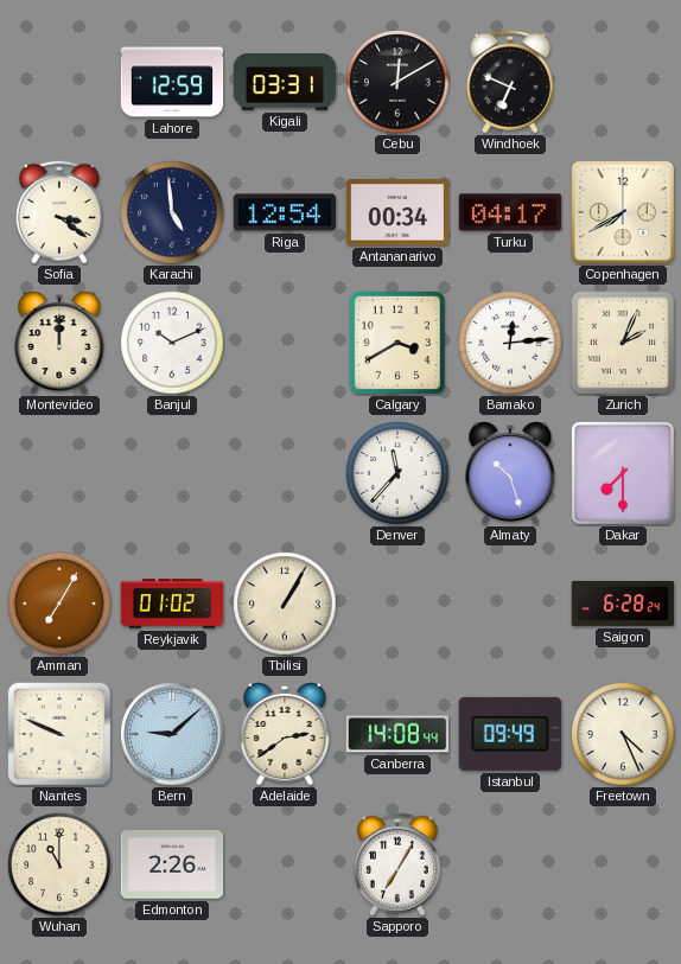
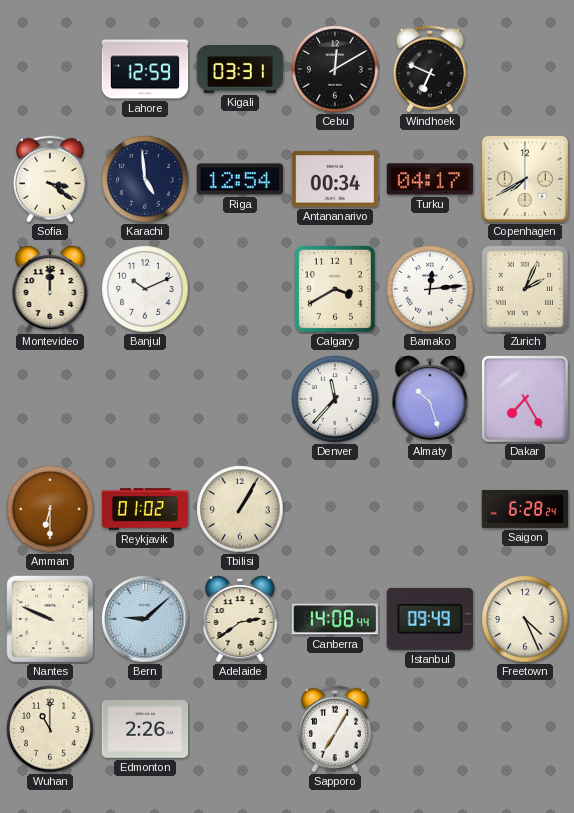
Dakar: 7:30 -> 7:25 (525, 399)
Amman: 7:05 -> 6:30 (50, 509)
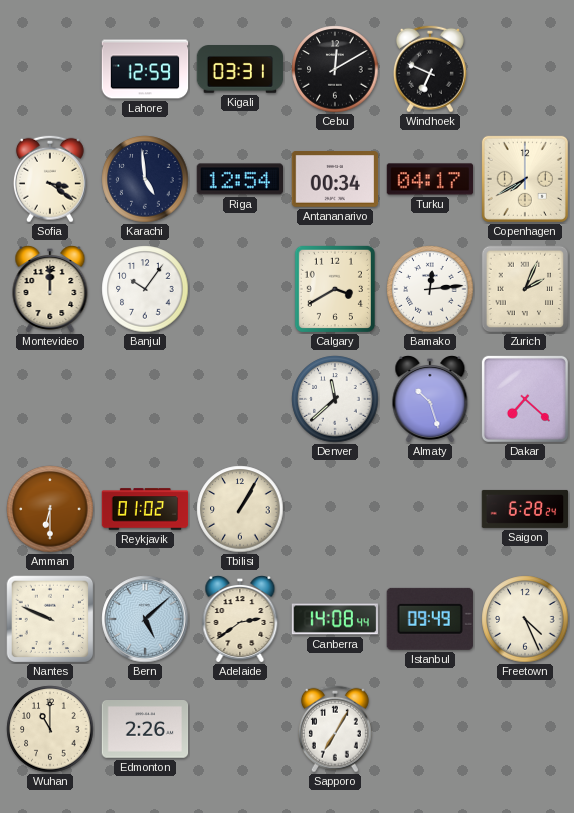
Banjul: 10:11 -> 10:06 (145, 289)
Denver: 11:37 -> 11:38 (335, 399)
Dakar: 7:25 -> 7:22 (525, 399)
Bern: 9:08 -> 5:08 (145, 619)
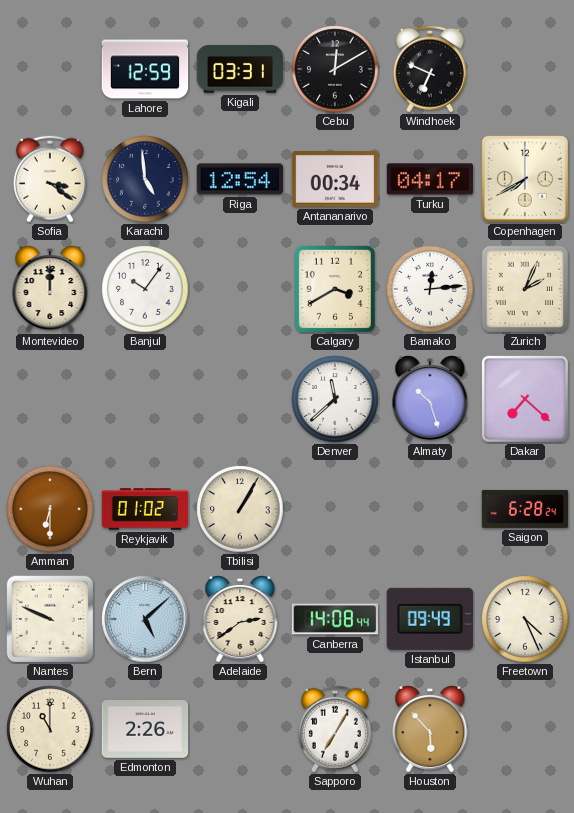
Houston: none -> 5:53 (430, 730)
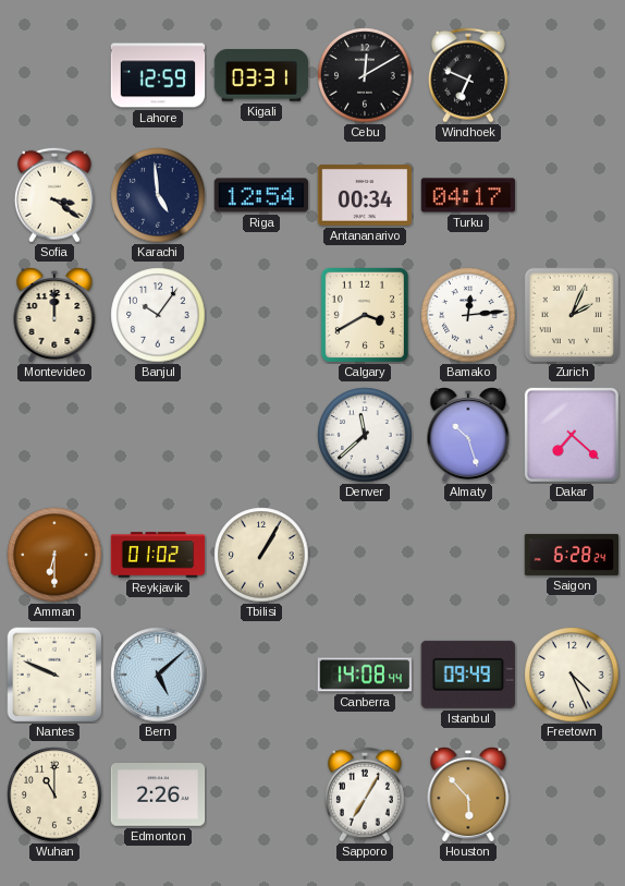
Copenhagen: 7:40 -> none (525, 179)
Adelaide: 2:39 -> none (240, 620)
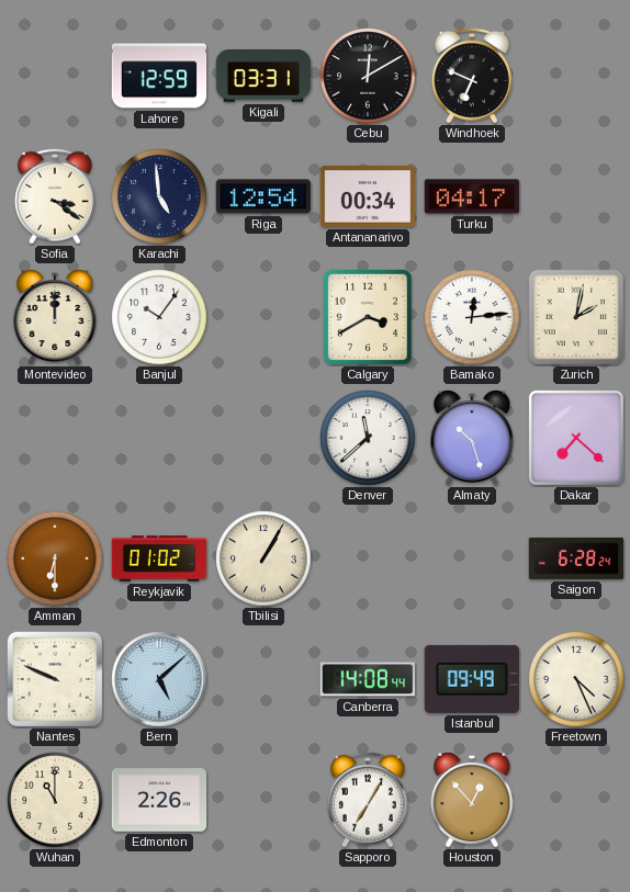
Zurich: 2:04 -> 2:02 (576, 317)
Houston: 5:53 -> 12:53 (472, 801)
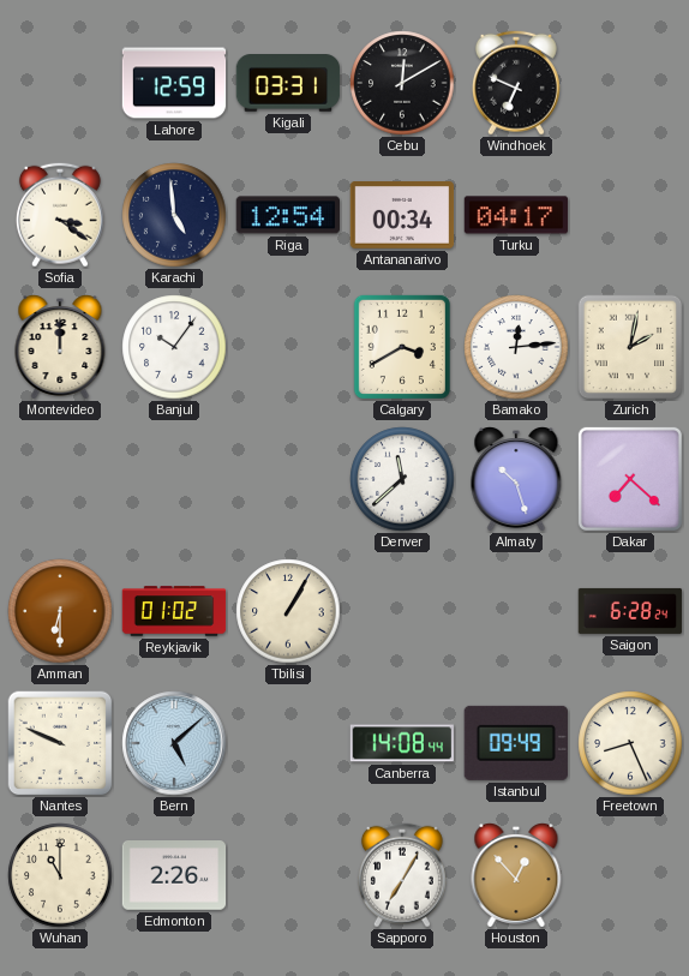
Freetown: 4:26 -> 8:26 (630, 743)
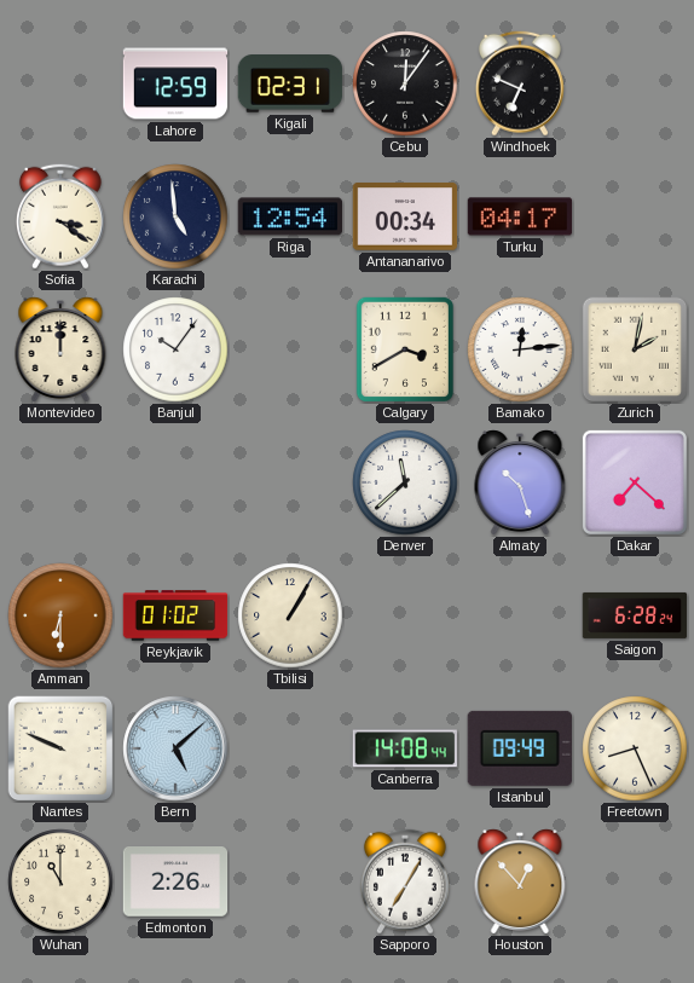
Kigali: 03:31 -> 02:31 (290, 85)
Cebu: 12:10 -> 12:06 (405, 83)
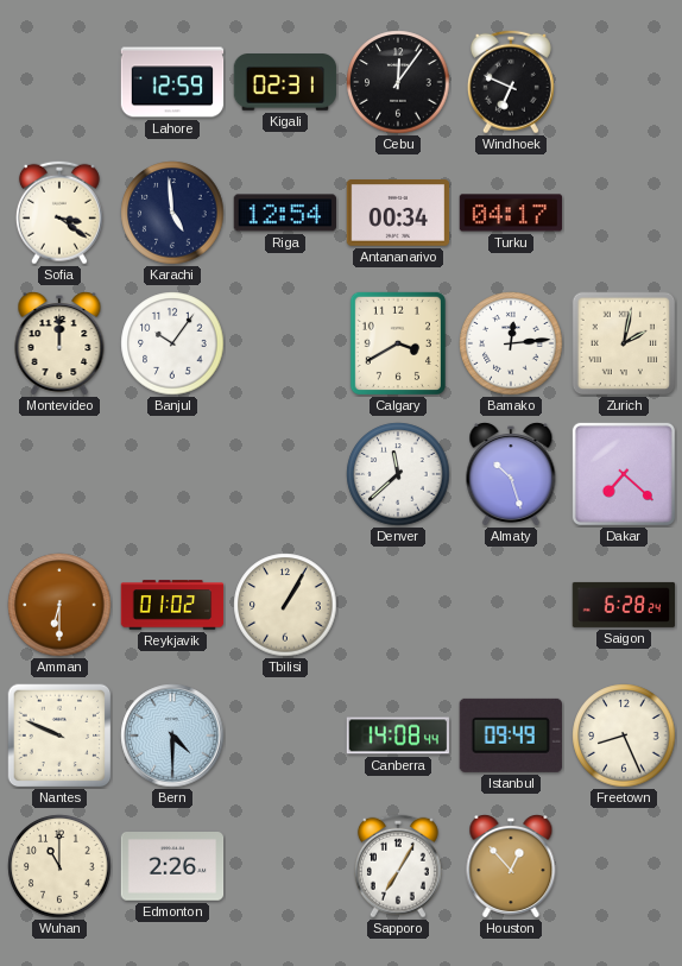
Bern: 5:08 -> 4:30 (172, 735)
